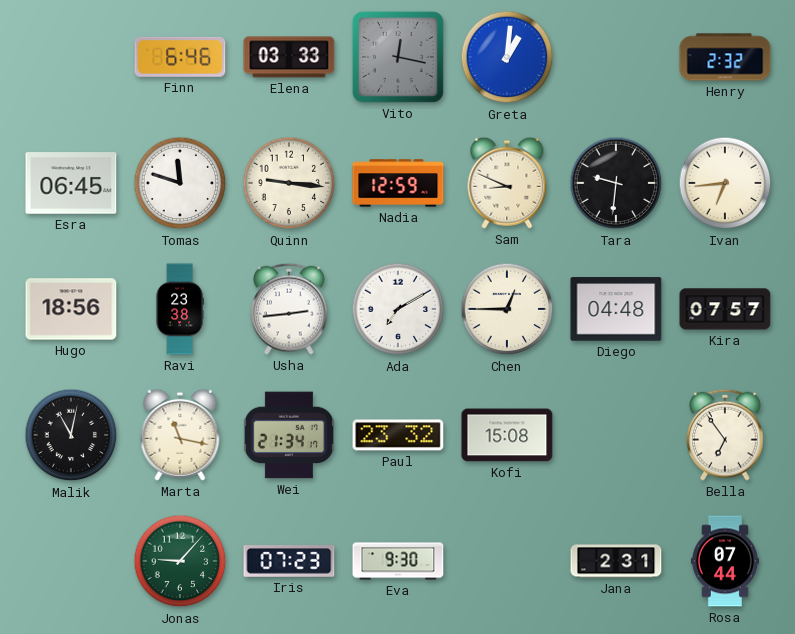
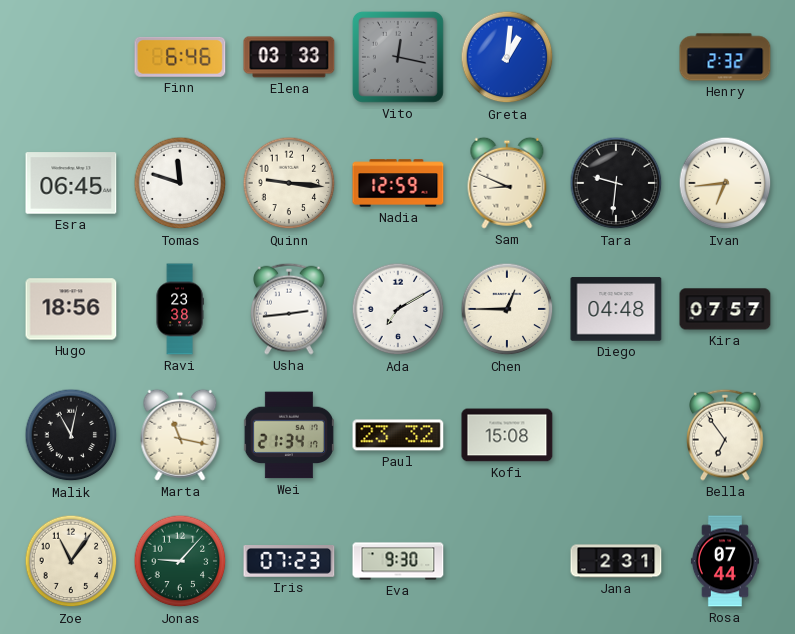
Zoe: none -> 11:06 (71, 561)
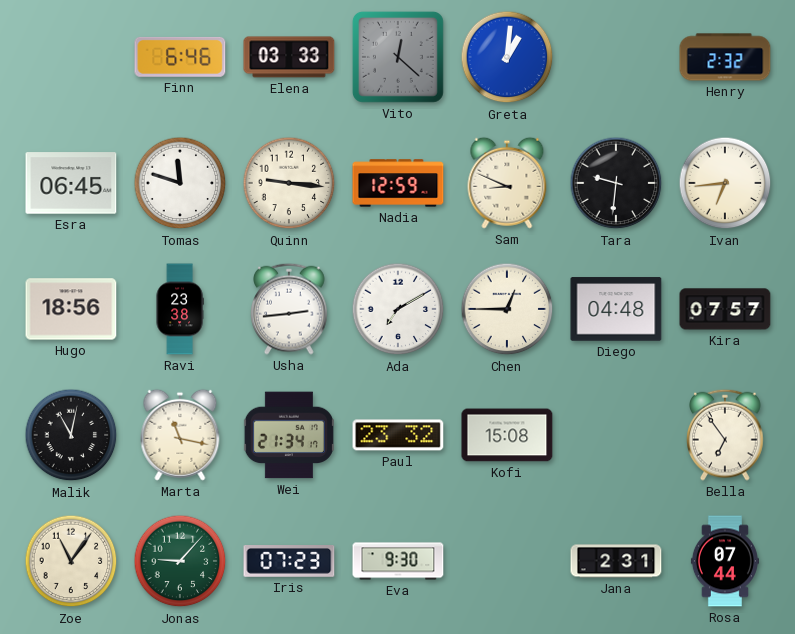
Vito: 12:17 -> 12:22 (398, 57)
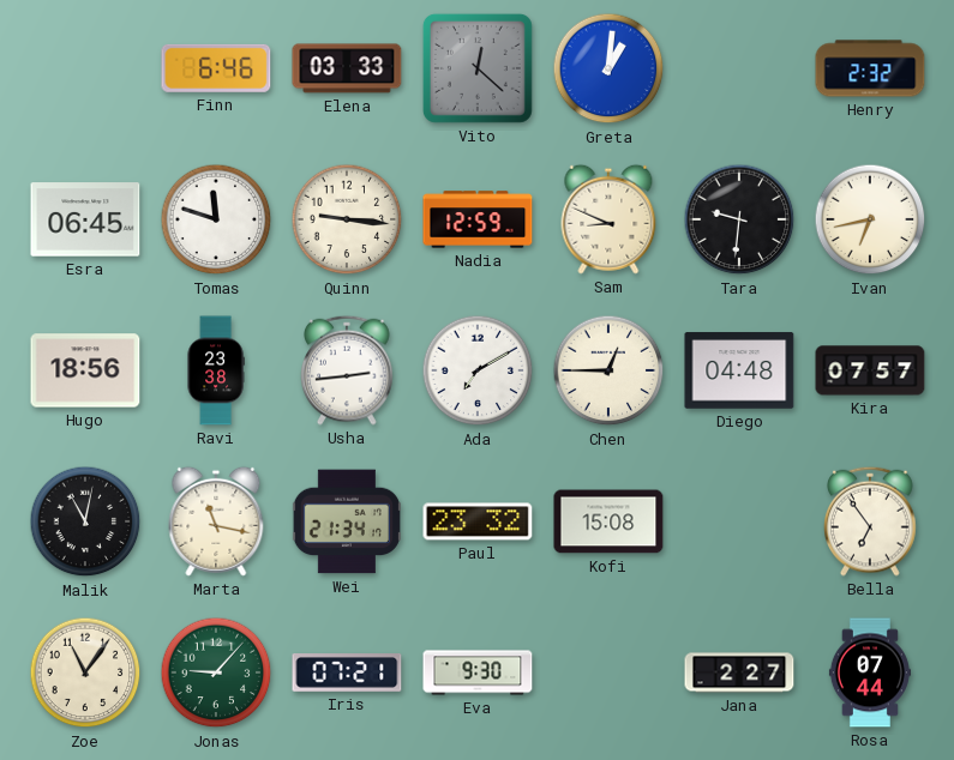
Ivan: 6:44 -> 6:43 (870, 219)
Iris: 07:23 -> 07:21 (347, 674)
Jana: 2:31 -> 2:27 (739, 672)
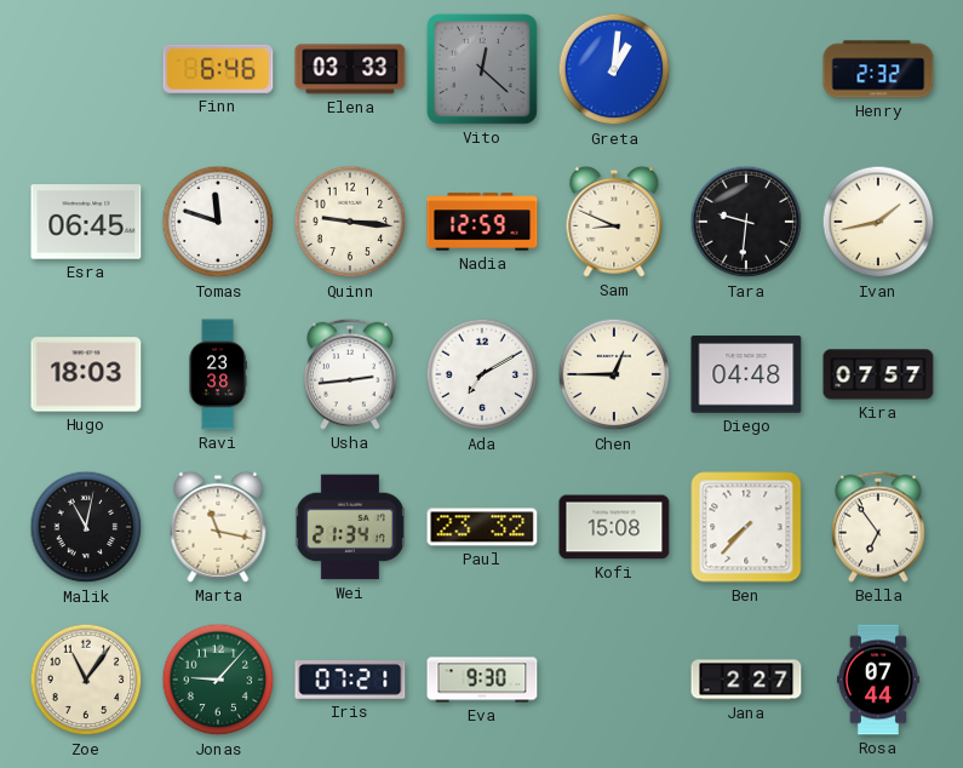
Ivan: 6:43 -> 1:43 (878, 222)
Hugo: 18:56 -> 18:03 (86, 374)
Ben: none -> 7:37 (746, 527)
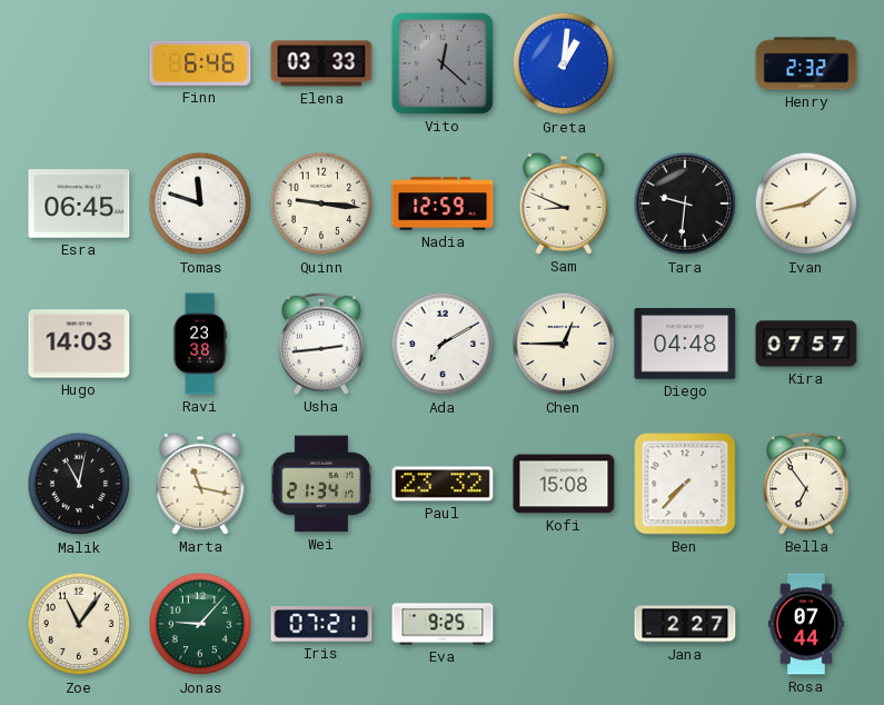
Hugo: 18:03 -> 14:03 (79, 344)
Eva: 9:30 -> 9:25 (443, 624)
